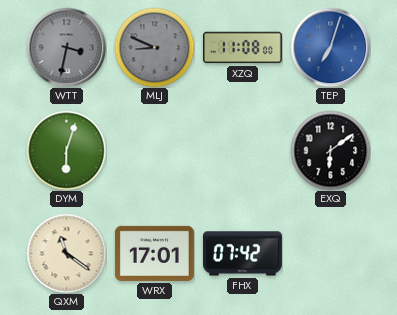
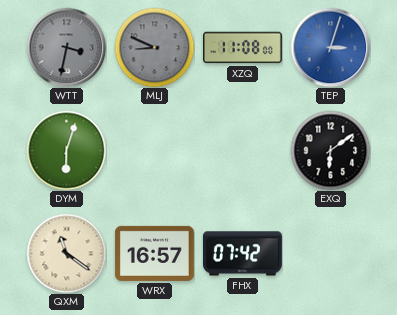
TEP: 7:03 -> 3:03 (330, 47)
WRX: 17:01 -> 16:57 (154, 253)
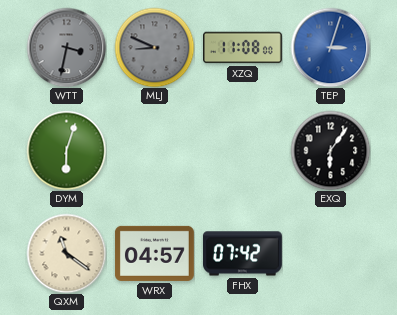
EXQ: 6:09 -> 6:06 (330, 150)
WRX: 16:57 -> 04:57 (154, 253)
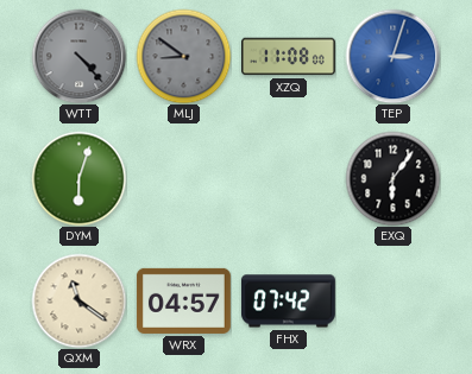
WTT: 3:32 -> 4:23 (78, 56)
MLJ: 8:49 -> 8:51 (183, 56)
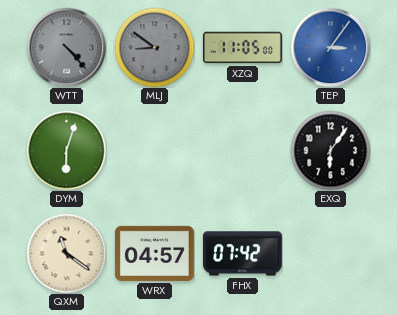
XZQ: 11:08 -> 11:05 (243, 48)
TEP: 3:03 -> 3:06 (330, 47)
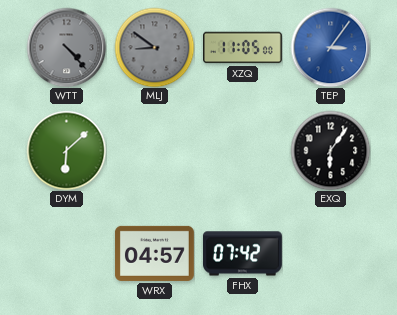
DYM: 6:03 -> 6:08 (66, 150)
QXM: 11:21 -> none (66, 253)
